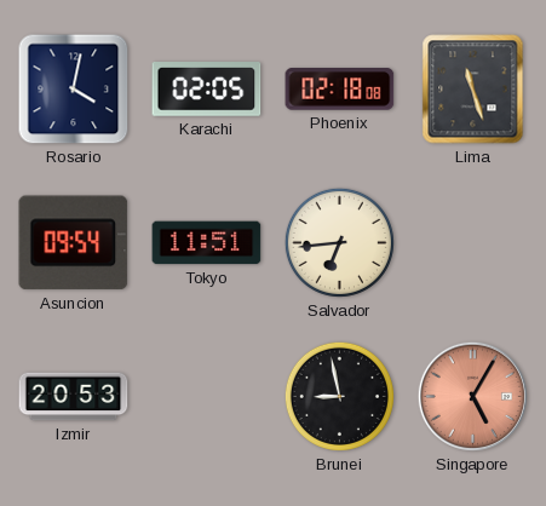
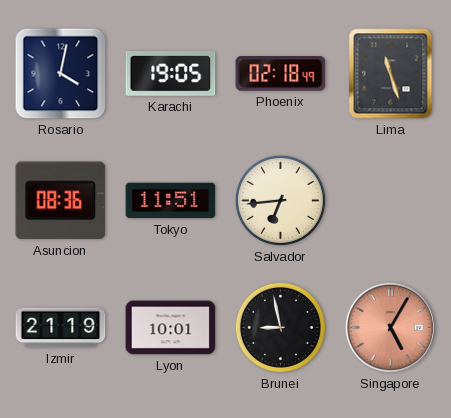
Karachi: 02:05 -> 19:05 (171, 74)
Phoenix: 02:18:08 -> 02:18:49 (281, 74)
Asuncion: 09:54 -> 08:36 (61, 201)
Izmir: 20:53 -> 21:19 (61, 328)
Lyon: none -> 10:01 (171, 328)
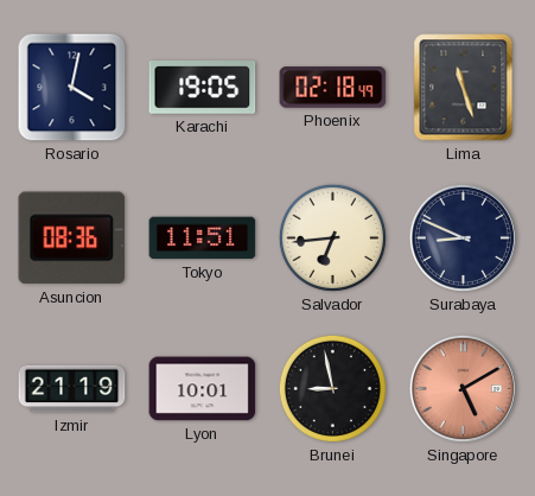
Surabaya: none -> 8:49 (463, 237)
Singapore: 5:05 -> 5:10 (463, 388)
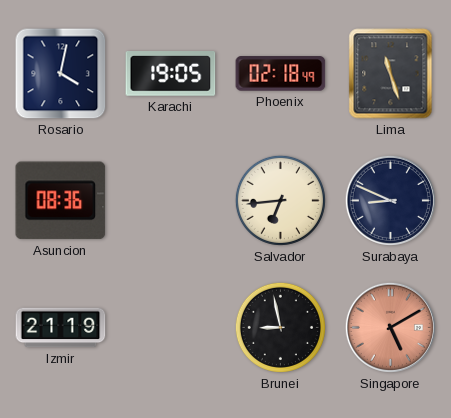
Tokyo: 11:51 -> none (203, 239)
Lyon: 10:01 -> none (203, 389)
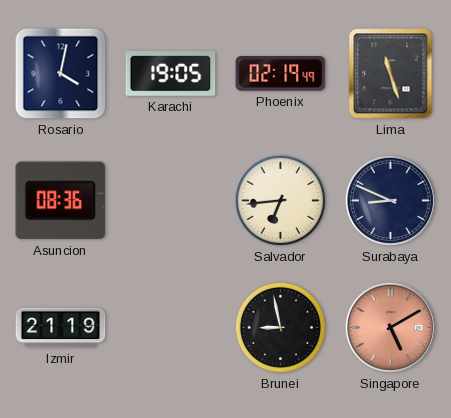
Phoenix: 02:18 -> 02:19 (281, 74)
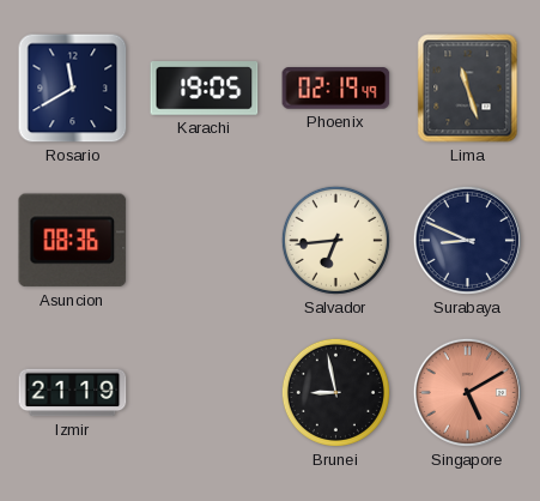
Rosario: 4:02 -> 11:40 (73, 89)
